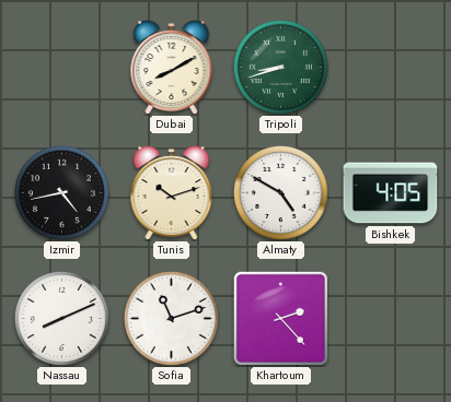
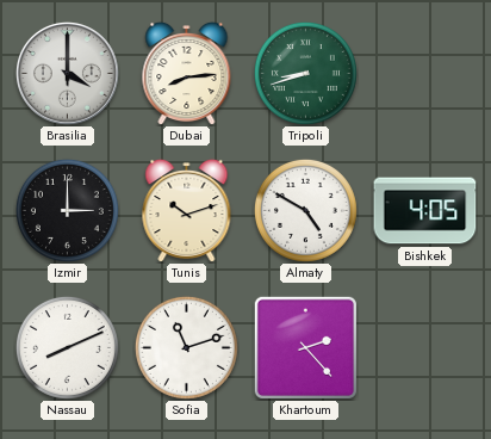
Brasilia: none -> 4:00 (67, 73)
Dubai: 8:10 -> 8:14 (187, 73)
Izmir: 4:43 -> 3:00 (67, 210)
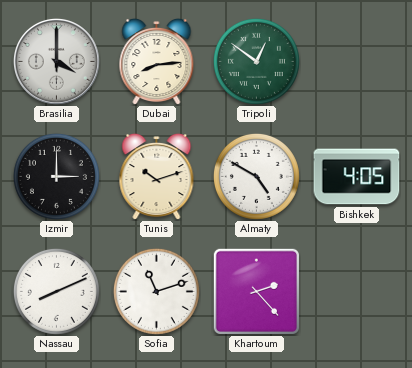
Tripoli: 8:42 -> 12:51 (256, 61)
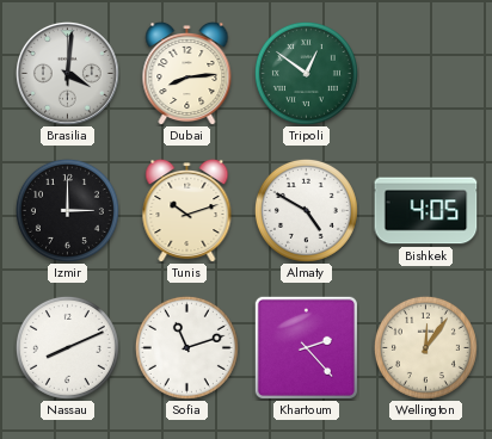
Brasilia: 4:00 -> 4:01 (67, 73)
Wellington: none -> 12:06 (425, 347)
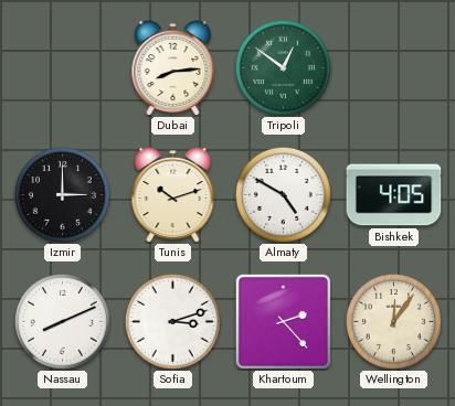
Brasilia: 4:01 -> none (67, 73)
Sofia: 11:12 -> 3:12 (172, 321)
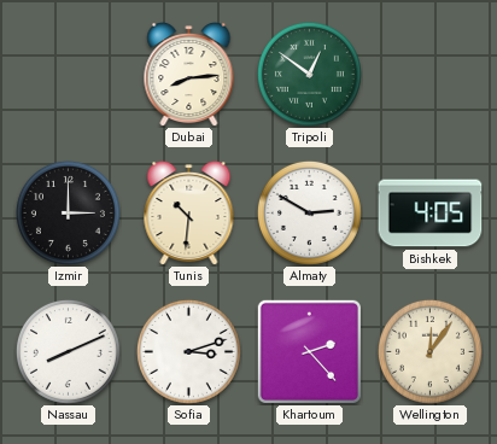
Tunis: 10:12 -> 10:31 (189, 212)
Almaty: 4:50 -> 2:50 (309, 212)
